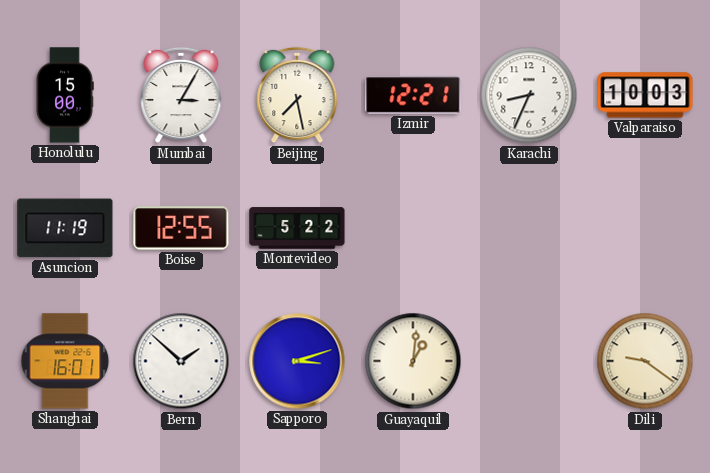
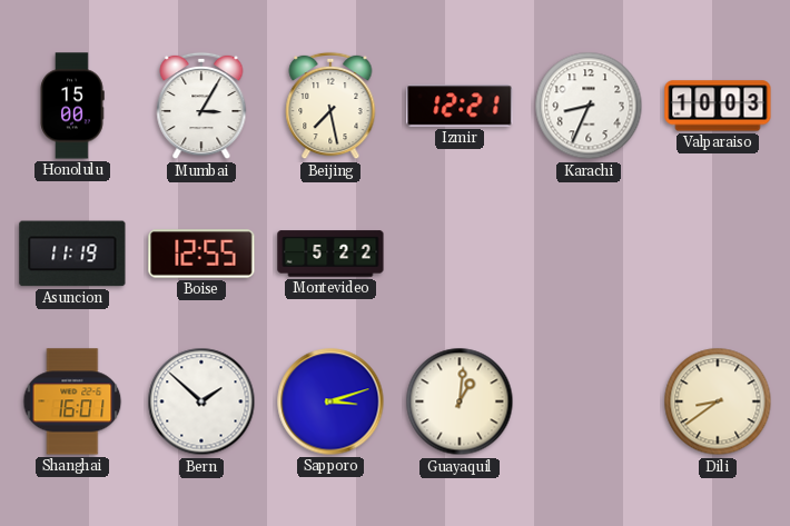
Dili: 9:21 -> 8:39 (718, 401)
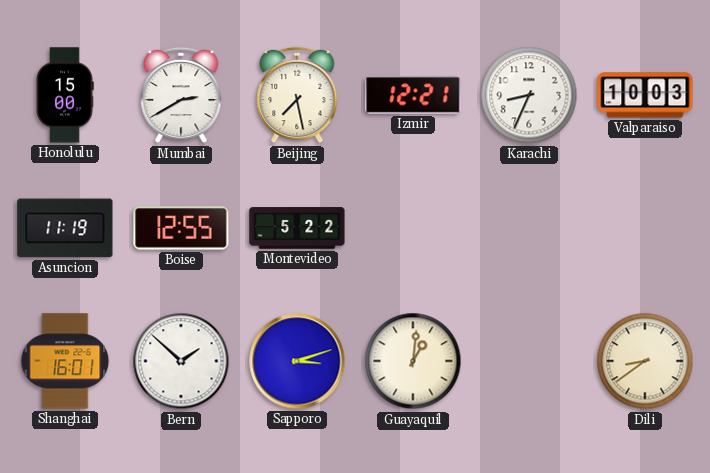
Mumbai: 3:05 -> 2:40 (181, 95)
